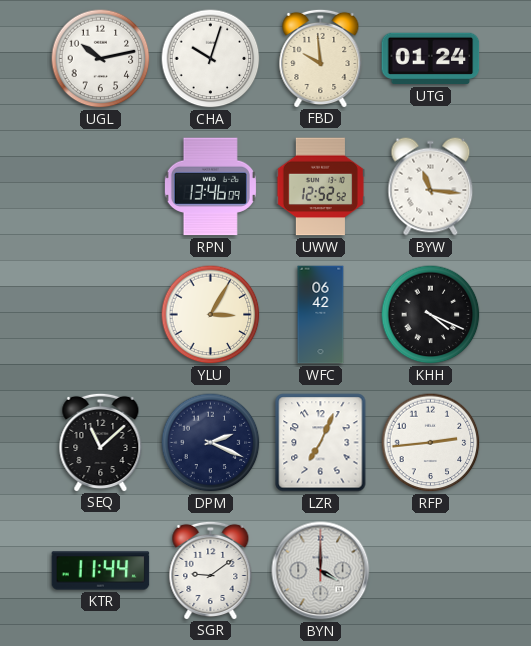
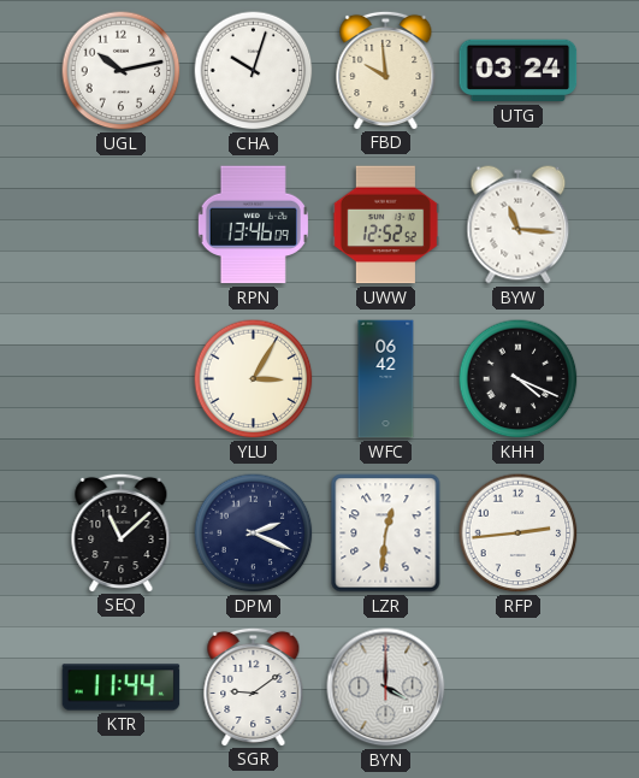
UTG: 01:24 -> 03:24 (519, 71)
LZR: 7:04 -> 12:31 (386, 534)
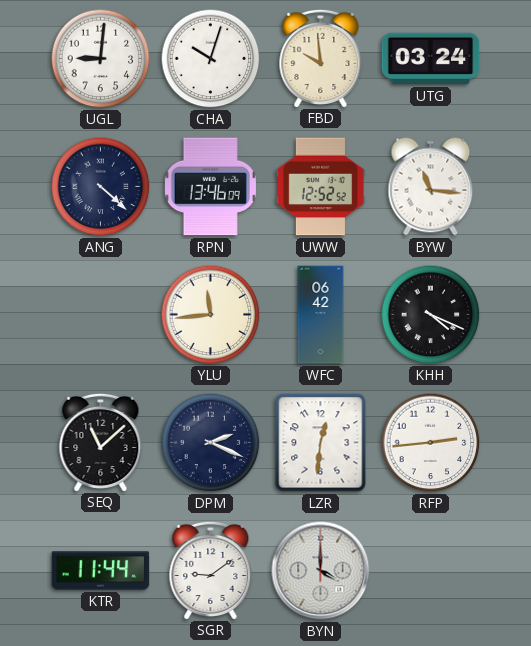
UGL: 10:13 -> 9:01 (101, 59)
ANG: none -> 4:22 (101, 187)
YLU: 3:05 -> 11:44 (211, 315)
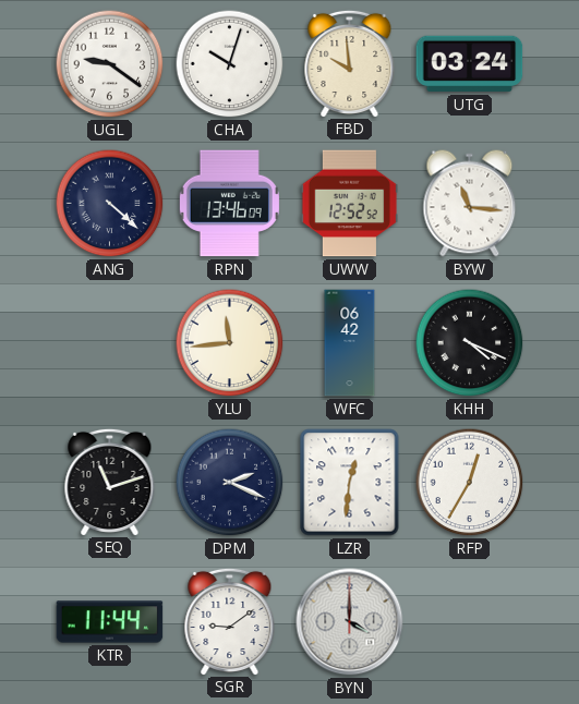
UGL: 9:01 -> 9:21 (110, 64)
SEQ: 11:08 -> 11:12 (110, 482)
RFP: 2:44 -> 12:35 (470, 483)
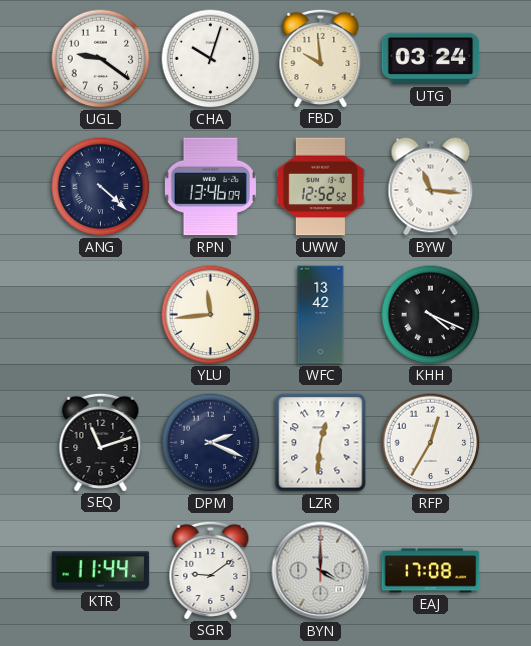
WFC: 06:42 -> 13:42 (321, 315)
EAJ: none -> 17:08 (431, 571)
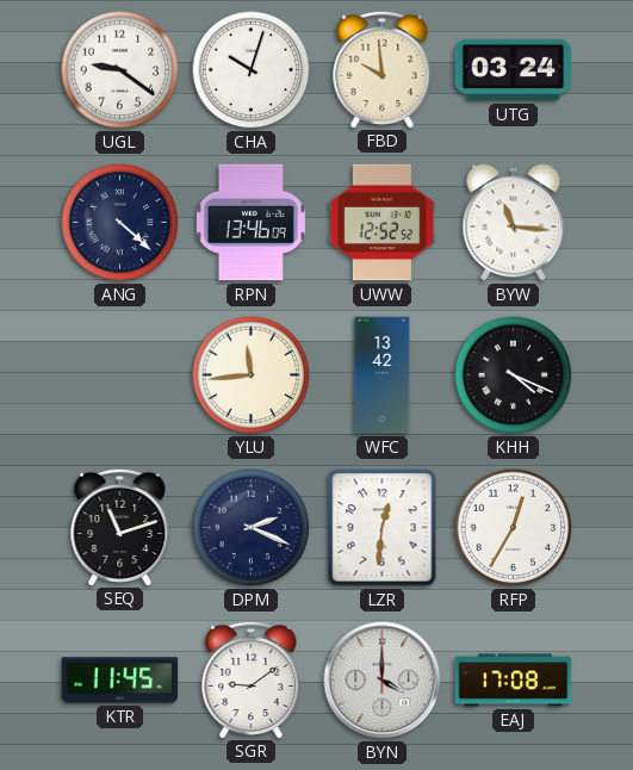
KTR: 11:44 -> 11:45 (120, 681)
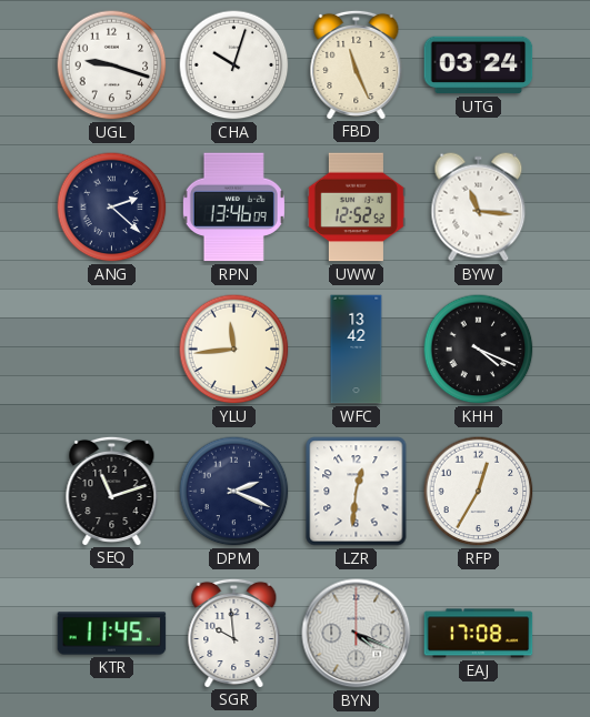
UGL: 9:21 -> 9:18 (112, 65)
FBD: 9:59 -> 11:26 (357, 64)
ANG: 4:22 -> 2:22 (112, 208)
SGR: 9:09 -> 9:59 (234, 633)
BYN: 4:00 -> 4:19 (357, 634)
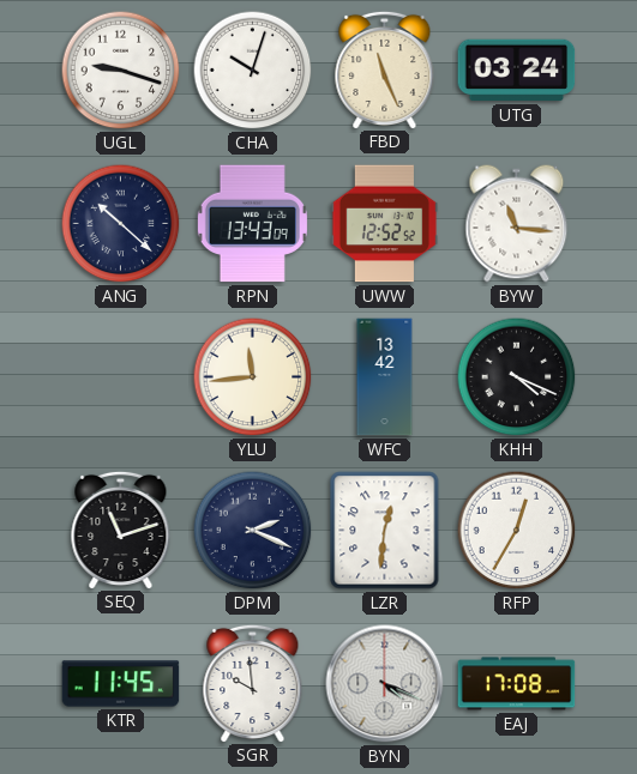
ANG: 2:22 -> 10:22 (121, 224)
RPN: 13:46 -> 13:43 (252, 224)
